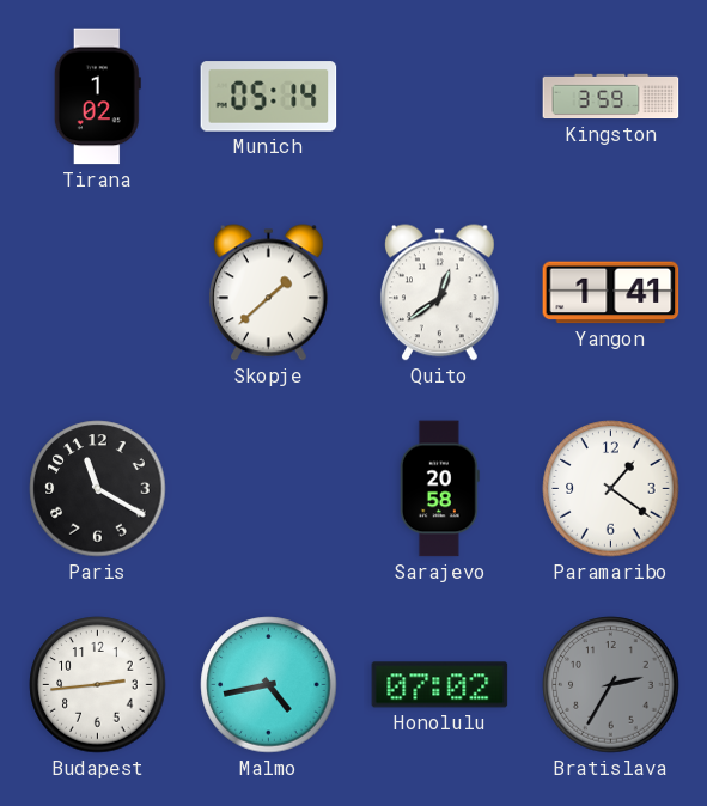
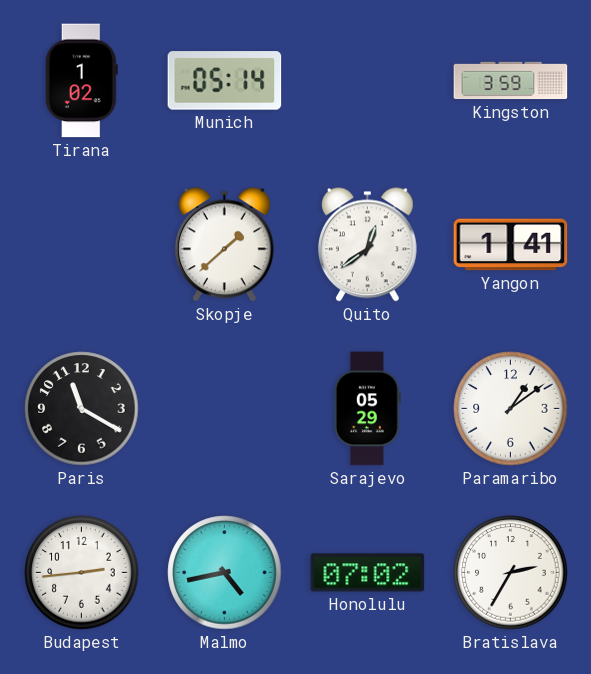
Sarajevo: 20:58 -> 05:29 (367, 409)
Paramaribo: 1:21 -> 1:09 (511, 409)
Bratislava dial: grey -> white (511, 573)
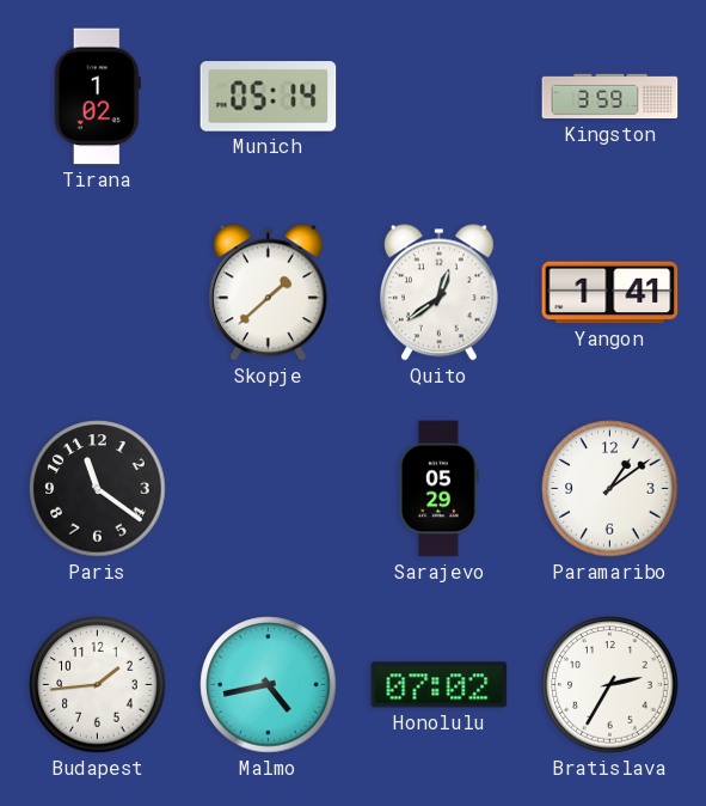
Paris: 11:20 -> 11:21 (98, 489)
Budapest: 2:44 -> 1:44 (98, 685)
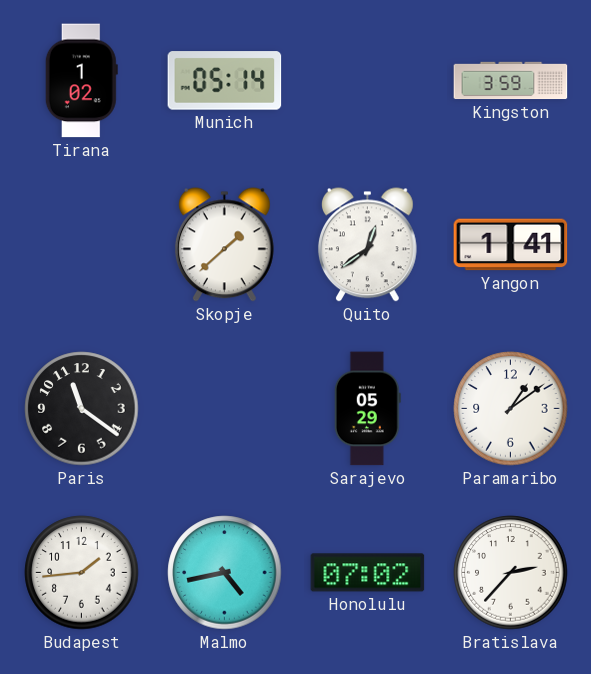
Bratislava: 2:35 -> 2:37 (511, 573)
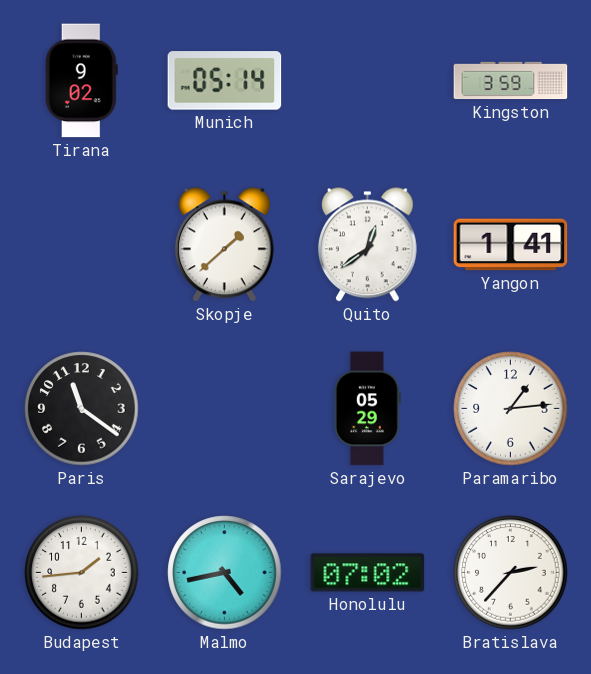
Tirana: 1:02 -> 9:02 (81, 81)
Paramaribo: 1:09 -> 1:14 (511, 409)
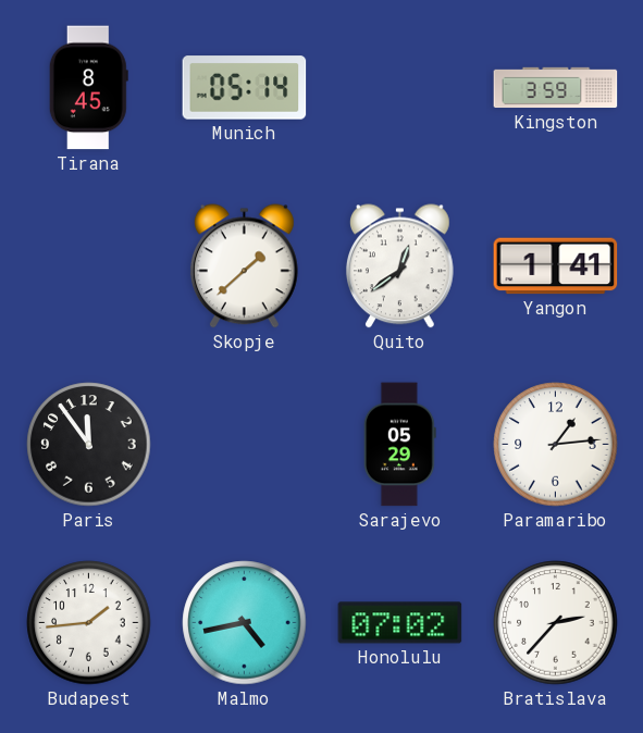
Tirana: 9:02 -> 8:45 (88, 88)
Paris: 11:21 -> 11:54 (89, 445)
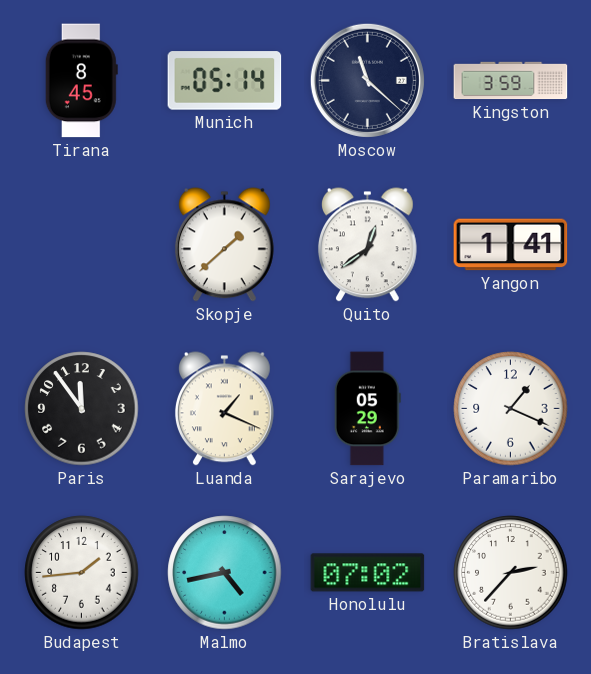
Moscow: none -> 11:22 (367, 80)
Luanda: none -> 1:19 (224, 409)
Paramaribo: 1:14 -> 1:19 (511, 409)
